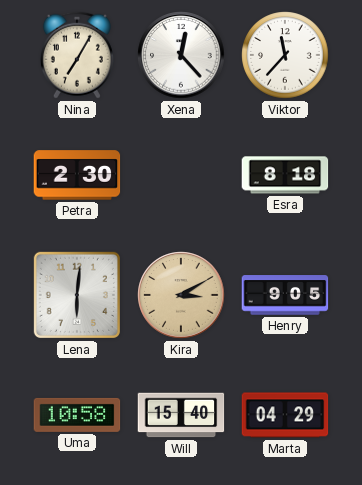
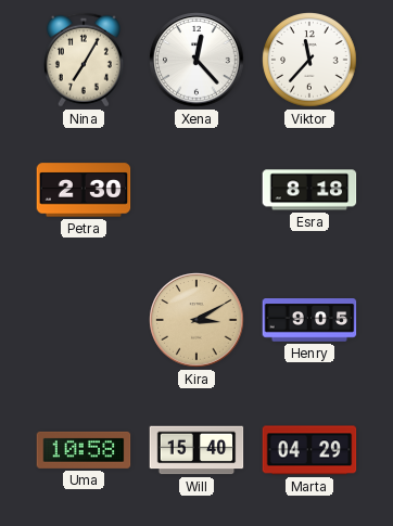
Lena: 6:01 -> none (77, 295)
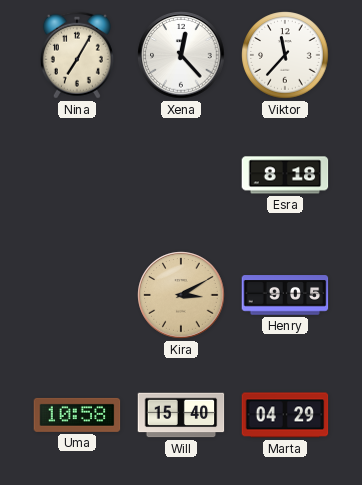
Petra: 2:30 -> none (84, 190)
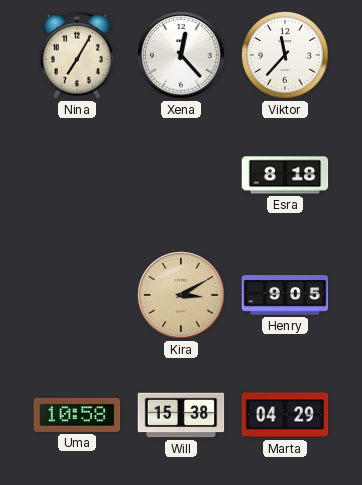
Will: 15:40 -> 15:38 (181, 415)
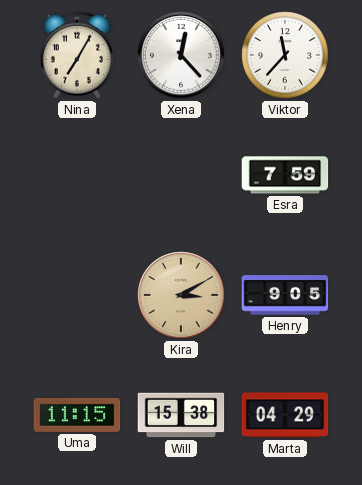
Esra: 8:18 -> 7:59 (285, 175)
Uma: 10:58 -> 11:15 (77, 415)
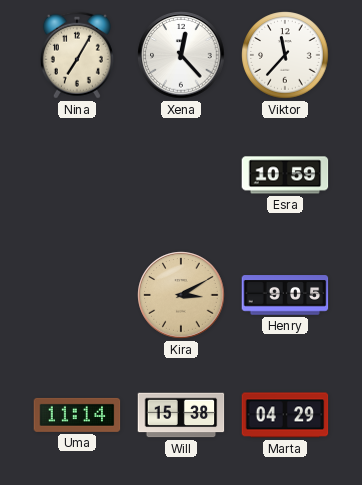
Esra: 7:59 -> 10:59 (285, 175)
Uma: 11:15 -> 11:14 (77, 415)
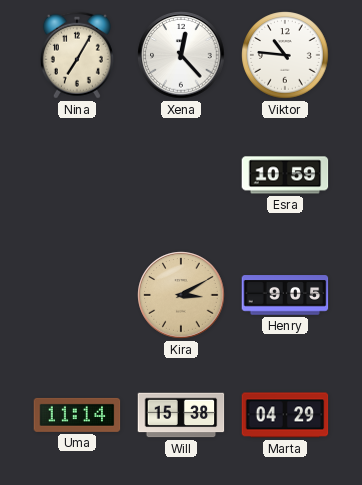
Viktor: 11:37 -> 10:46 (285, 55)
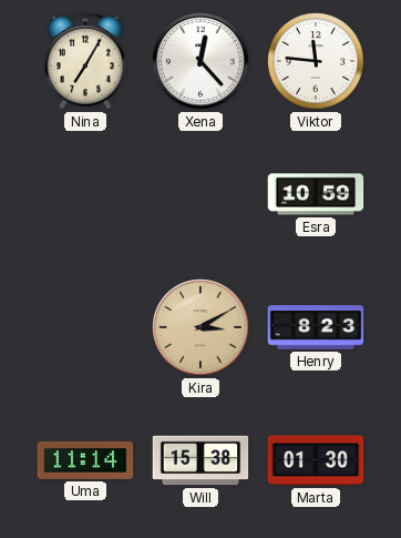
Viktor: 10:46 -> 11:46 (316, 61)
Henry: 9:05 -> 8:23 (316, 327)
Marta: 04:29 -> 01:30 (316, 460)
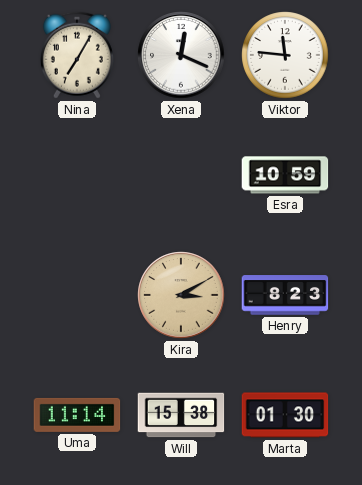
Xena: 12:23 -> 12:19 (181, 55)
